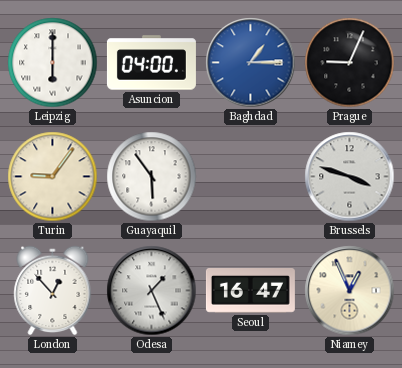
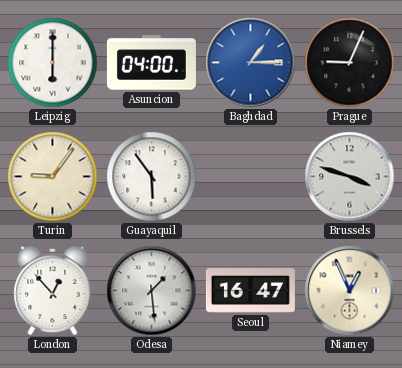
Odesa: 1:26 -> 1:29 (152, 291)
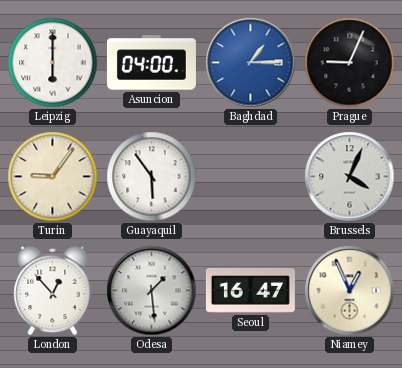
Brussels: 3:48 -> 4:04 (350, 177)
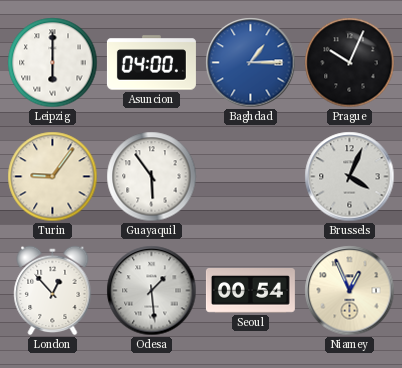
Prague: 9:04 -> 10:04 (350, 63)
Seoul: 16:47 -> 00:54 (250, 291)
